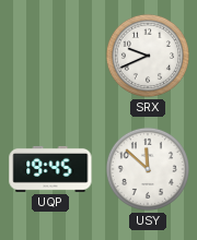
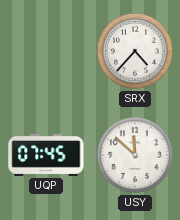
SRX: 9:41 -> 4:37 (135, 51)
UQP: 19:45 -> 07:45 (46, 155)
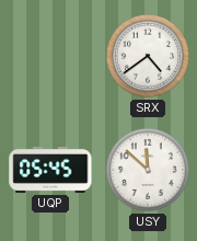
SRX: 4:37 -> 4:39 (148, 56)
UQP: 07:45 -> 05:45 (50, 170)
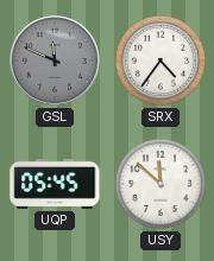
GSL: none -> 11:49 (55, 61)
SRX: 4:39 -> 4:36 (160, 61)
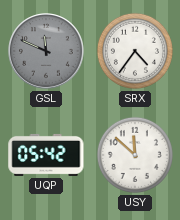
UQP: 05:45 -> 05:42 (46, 155)
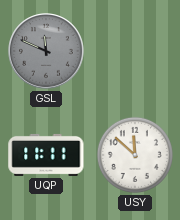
SRX: 4:36 -> none (135, 51)
UQP: 05:42 -> 11:11 (46, 155)
